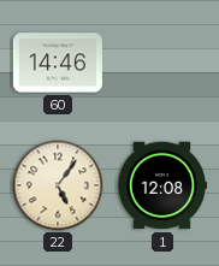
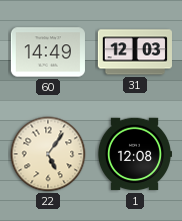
60: 14:46 -> 14:49 (48, 52)
31: none -> 12:03 (134, 52)
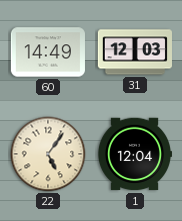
1: 12:08 -> 12:04 (134, 154)
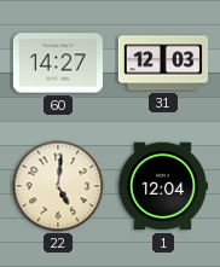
60: 14:49 -> 14:27 (58, 63)
22: 5:06 -> 5:01 (58, 186)
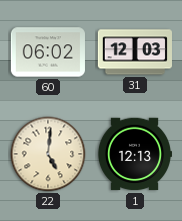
60: 14:27 -> 06:02 (48, 52)
1: 12:04 -> 12:13 (134, 154)
